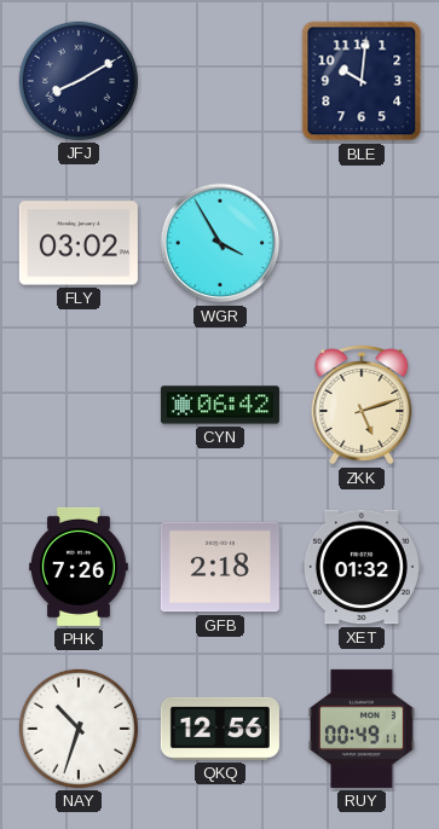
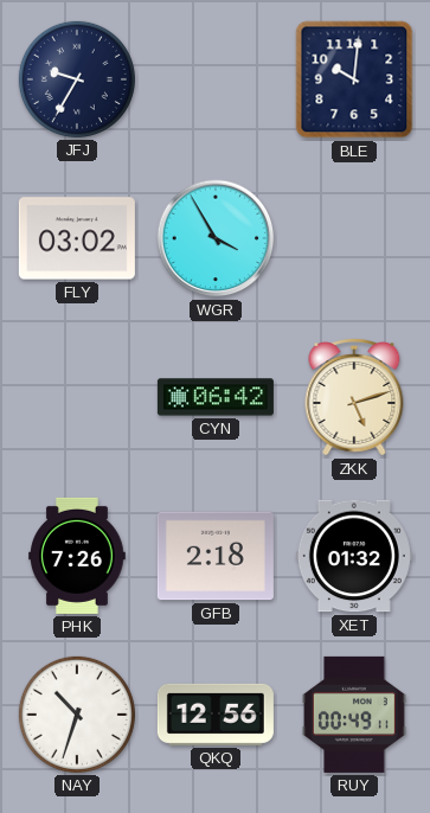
JFJ: 8:10 -> 9:35 (77, 79)
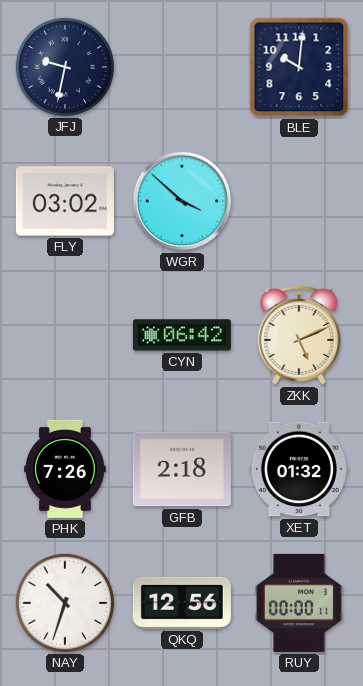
JFJ: 9:35 -> 9:32 (65, 67)
WGR: 3:55 -> 3:52 (182, 201)
ZKK: 5:12 -> 5:11 (299, 336)
RUY: 00:49 -> 00:00 (299, 603)
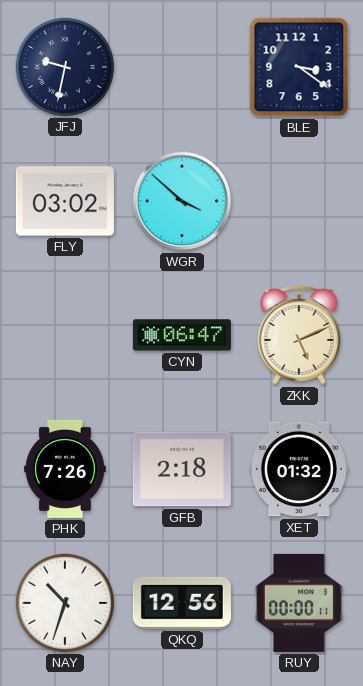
BLE: 10:01 -> 3:21 (299, 67)
CYN: 06:42 -> 06:47 (182, 335)
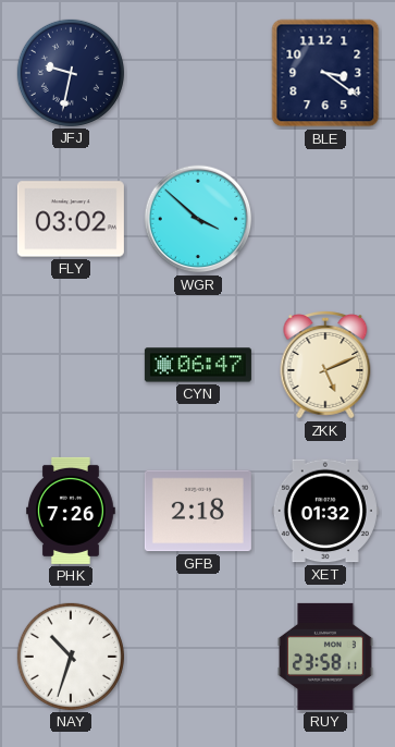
QKQ: 12:56 -> none (182, 603)
RUY: 00:00 -> 23:58 (325, 657)
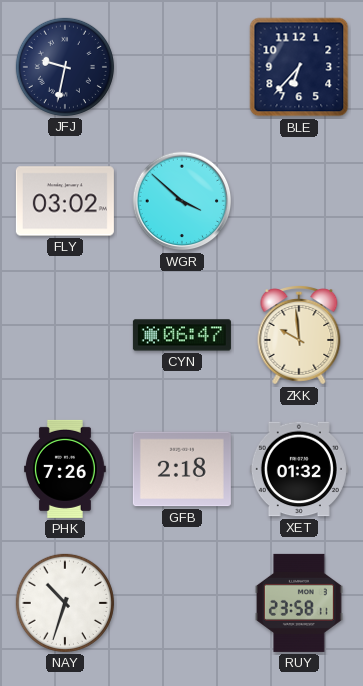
BLE: 3:21 -> 6:37 (299, 67)
ZKK: 5:11 -> 9:59 (299, 336)
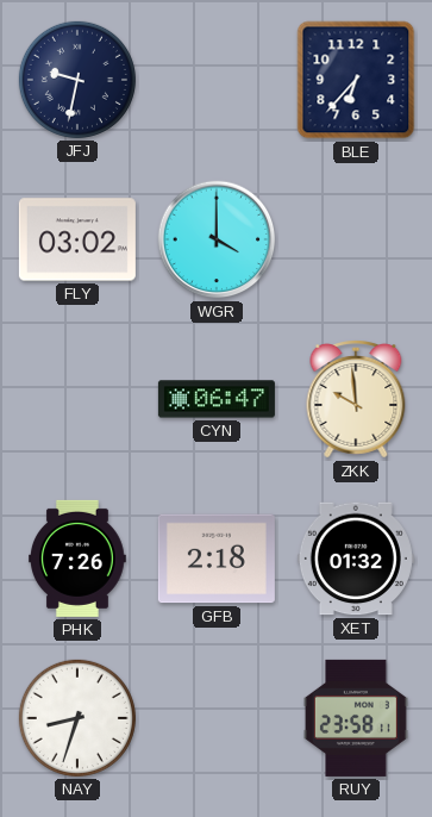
WGR: 3:52 -> 4:00 (217, 239)
NAY: 10:33 -> 8:33 (77, 718)
